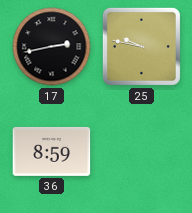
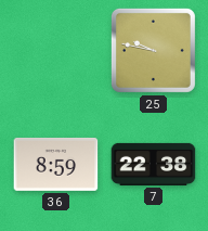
17: 2:43 -> none (52, 47)
7: none -> 22:38 (154, 164)
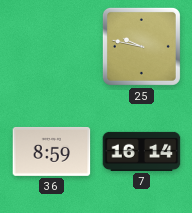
7: 22:38 -> 16:14 (142, 151)
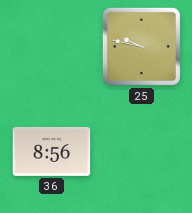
36: 8:59 -> 8:56 (52, 151)
7: 16:14 -> none (142, 151)
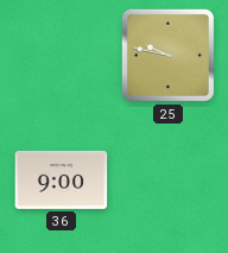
36: 8:56 -> 9:00 (62, 179)
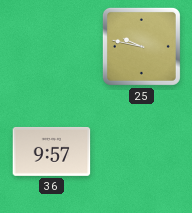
36: 9:00 -> 9:57 (52, 151)
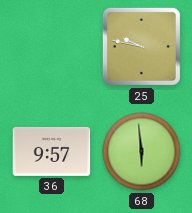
68: none -> 5:59 (142, 152)
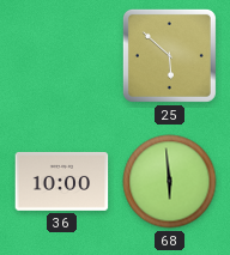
25: 9:47 -> 5:52 (169, 55)
36: 9:57 -> 10:00 (62, 181)
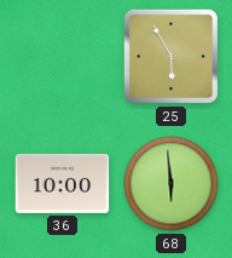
25: 5:52 -> 5:55 (170, 56)
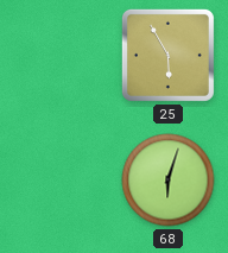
36: 10:00 -> none (63, 183)
68: 5:59 -> 6:03 (169, 181)
